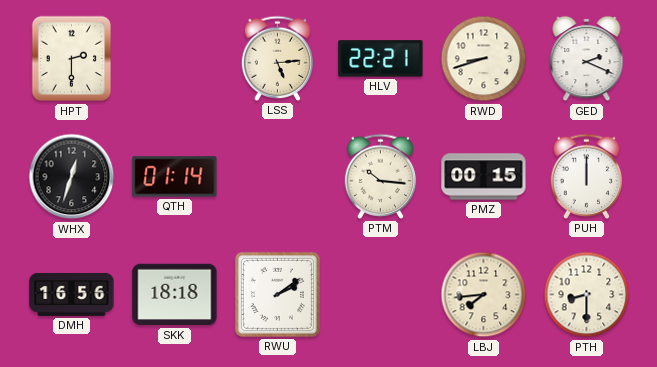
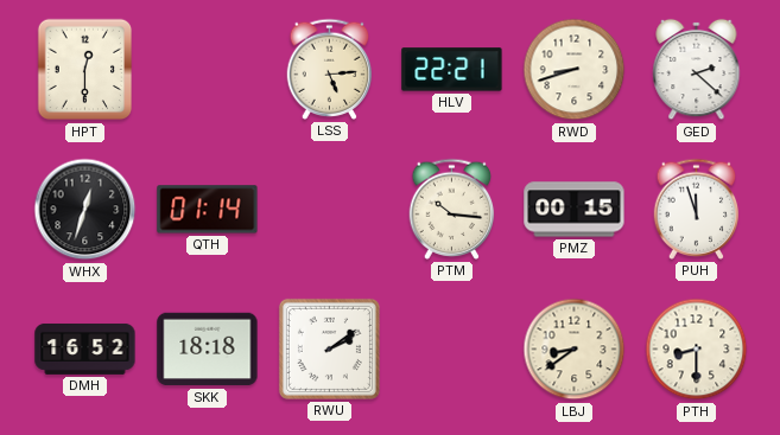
HPT: 2:30 -> 12:30 (85, 70)
GED: 2:19 -> 2:22 (697, 70)
PUH: 12:00 -> 11:57 (697, 209)
DMH: 16:56 -> 16:52 (85, 348)
LBJ: 7:44 -> 8:39 (575, 350)
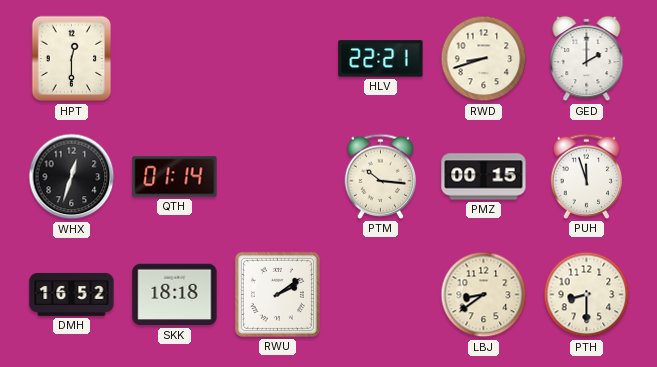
LSS: 5:14 -> none (330, 69)
GED: 2:22 -> 2:00 (587, 59)
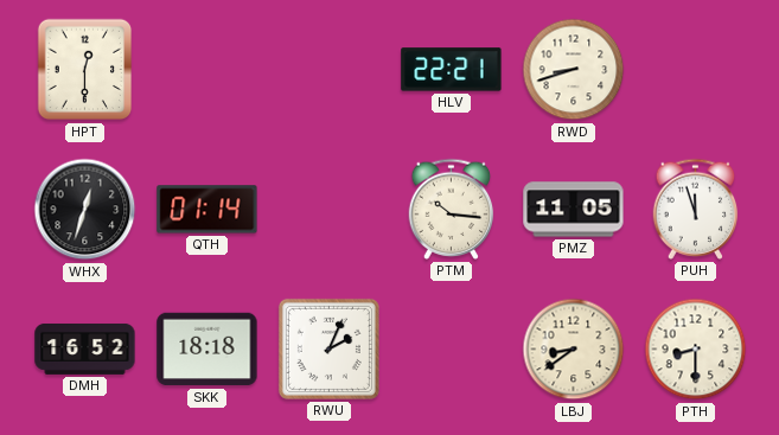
GED: 2:00 -> none (587, 59)
PMZ: 00:15 -> 11:05 (574, 210)
RWU: 2:09 -> 2:04 (328, 348)
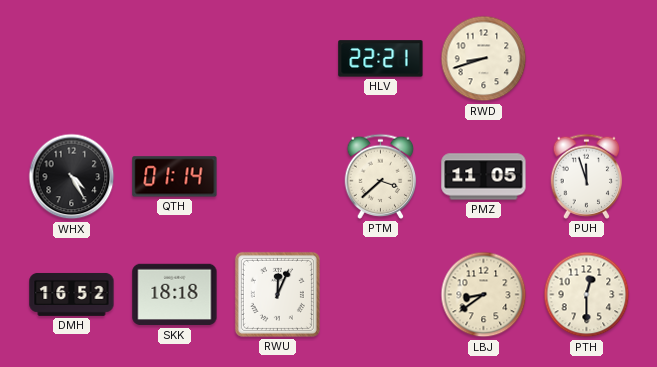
HPT: 12:30 -> none (85, 70)
WHX: 12:33 -> 4:25 (72, 177)
PTM: 10:16 -> 3:38 (381, 176)
RWU: 2:04 -> 12:04 (277, 294)
PTH: 8:30 -> 12:30 (587, 295)
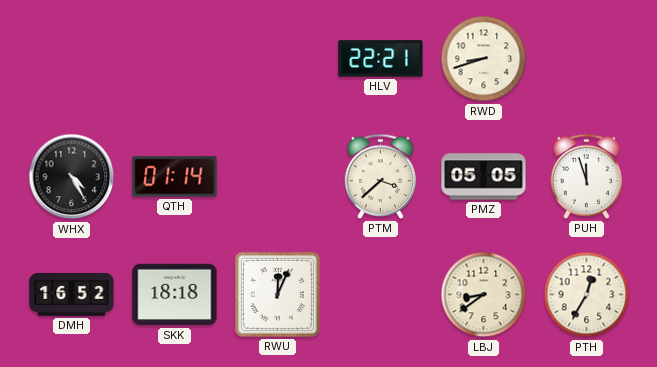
PMZ: 11:05 -> 05:05 (484, 177)
PTH: 12:30 -> 12:35 (587, 295)
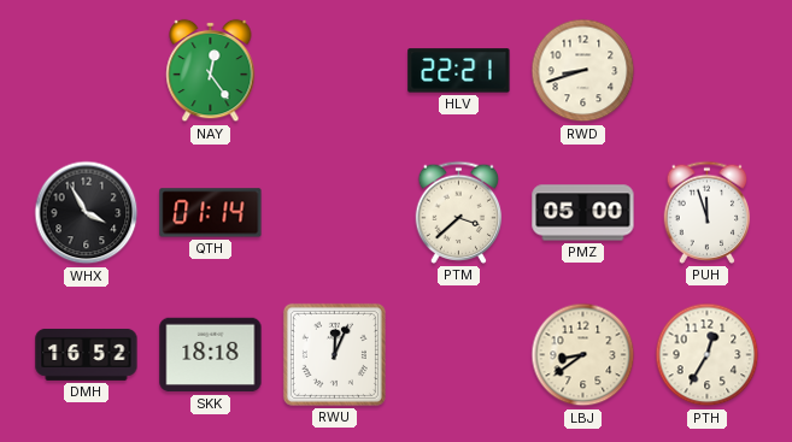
NAY: none -> 12:24 (211, 71)
WHX: 4:25 -> 3:55 (87, 213)
PMZ: 05:05 -> 05:00 (583, 213)
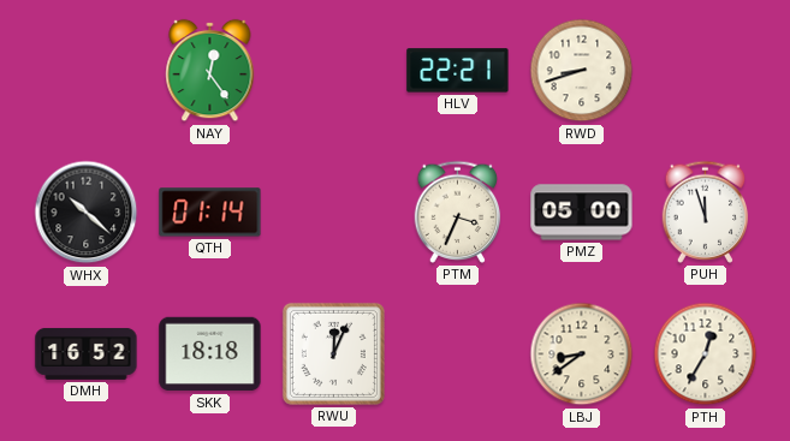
WHX: 3:55 -> 10:22 (87, 213)
PTM: 3:38 -> 3:34 (458, 211)
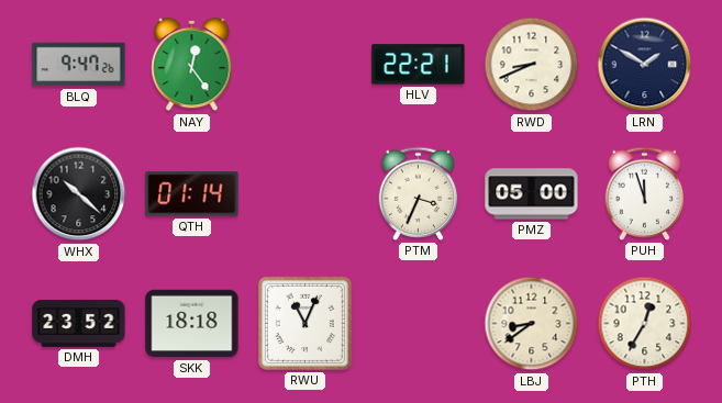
BLQ: none -> 9:47 (79, 65)
RWD: 8:42 -> 8:41 (532, 65)
LRN: none -> 1:50 (645, 65)
DMH: 16:52 -> 23:52 (79, 323)
RWU: 12:04 -> 11:04 (304, 323)
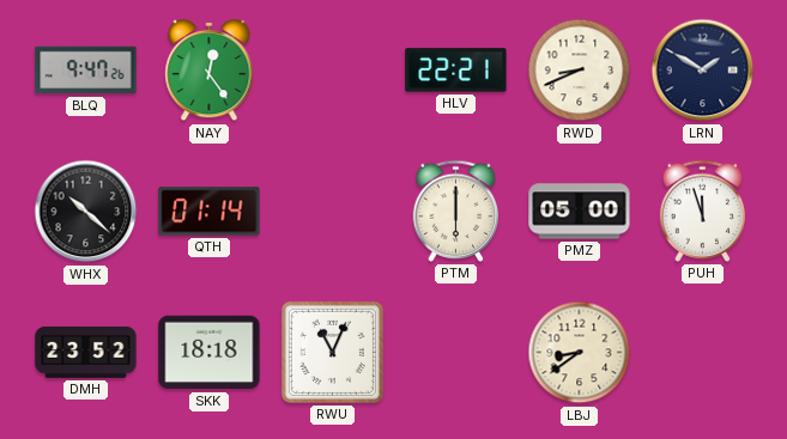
PTM: 3:34 -> 6:00 (456, 211)
PTH: 12:35 -> none (645, 324)
